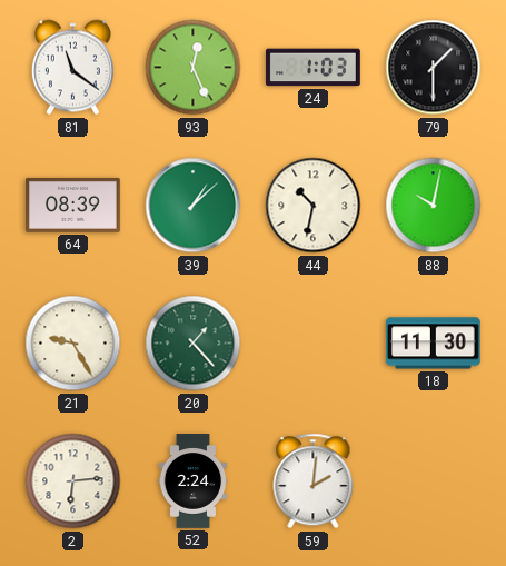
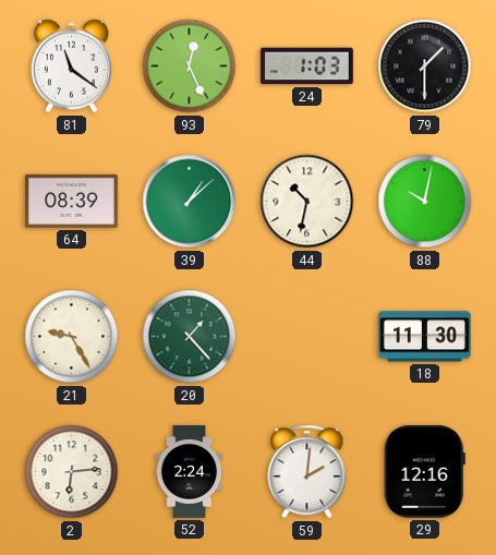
29: none -> 12:16 (424, 471)
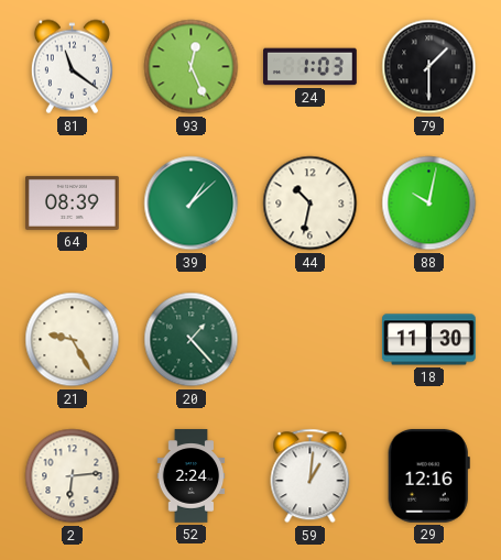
59: 2:01 -> 1:01 (311, 476)
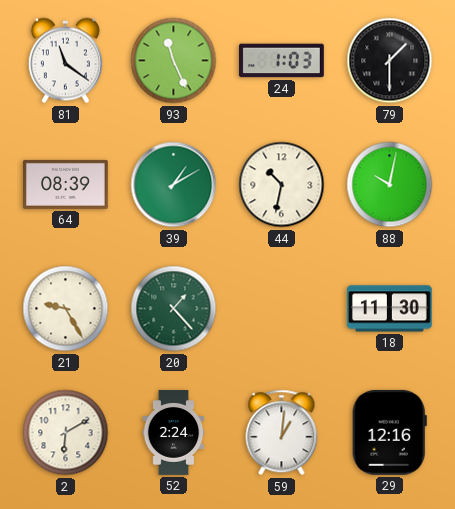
93: 12:26 -> 11:26 (174, 61)
39: 1:08 -> 1:10 (174, 185)
2: 6:14 -> 6:10 (66, 433)
